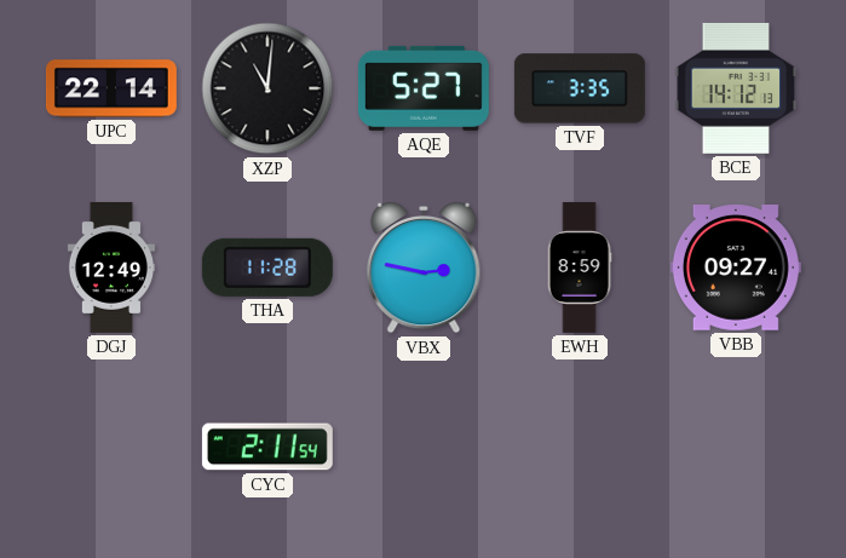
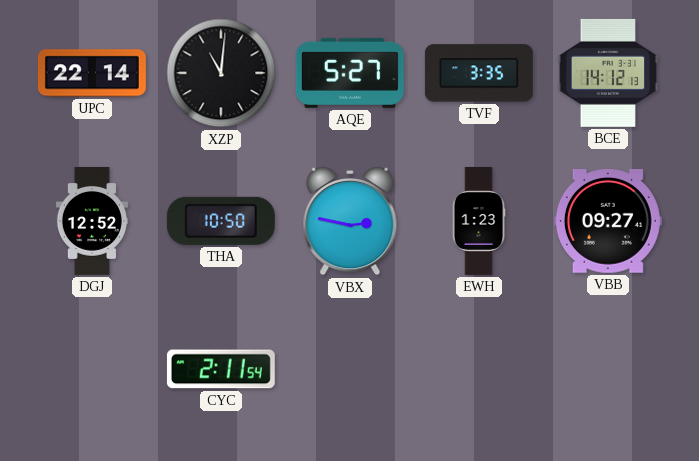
DGJ: 12:49 -> 12:52 (92, 221)
THA: 11:28 -> 10:50 (221, 221)
EWH: 8:59 -> 1:23 (479, 221)
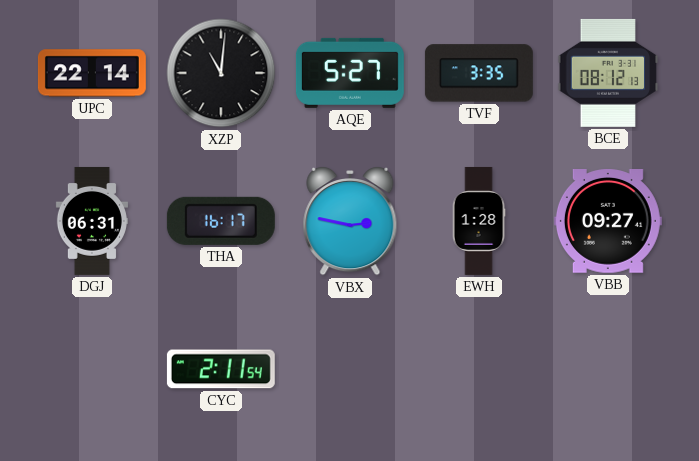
BCE: 14:12 -> 08:12 (608, 73)
DGJ: 12:52 -> 06:31 (92, 221)
THA: 10:50 -> 16:17 (221, 221)
EWH: 1:23 -> 1:28 (479, 221)
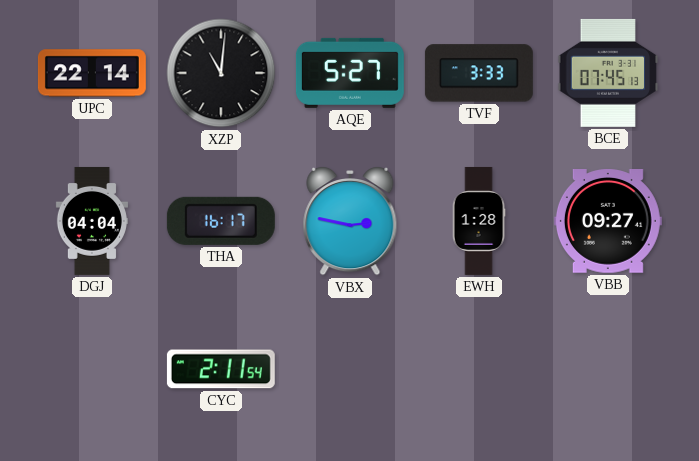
TVF: 3:35 -> 3:33 (479, 73)
BCE: 08:12 -> 07:45 (608, 73)
DGJ: 06:31 -> 04:04 (92, 221)
